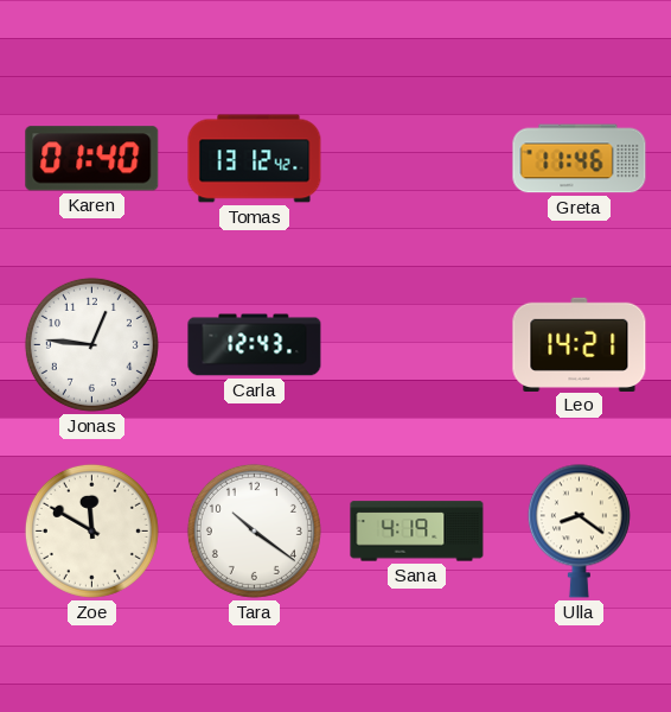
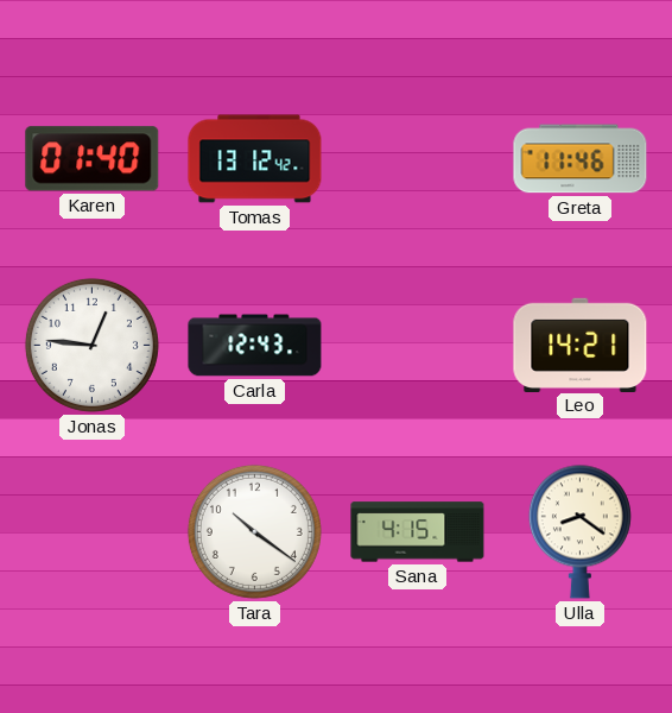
Zoe: 11:50 -> none (91, 530)
Sana: 4:19 -> 4:15 (418, 532)
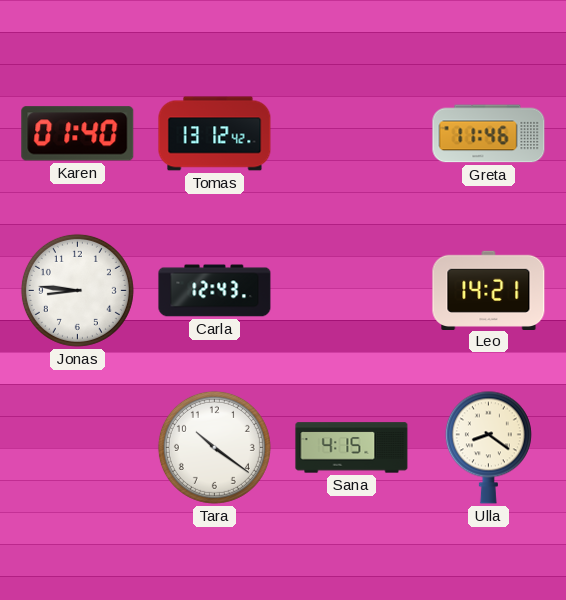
Jonas: 12:46 -> 8:46 (77, 290)
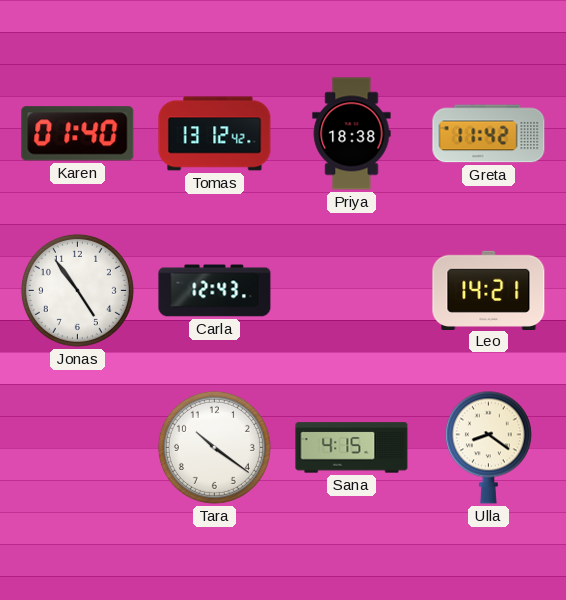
Priya: none -> 18:38 (352, 134)
Greta: 11:46 -> 11:42 (489, 134)
Jonas: 8:46 -> 4:54 (77, 290)
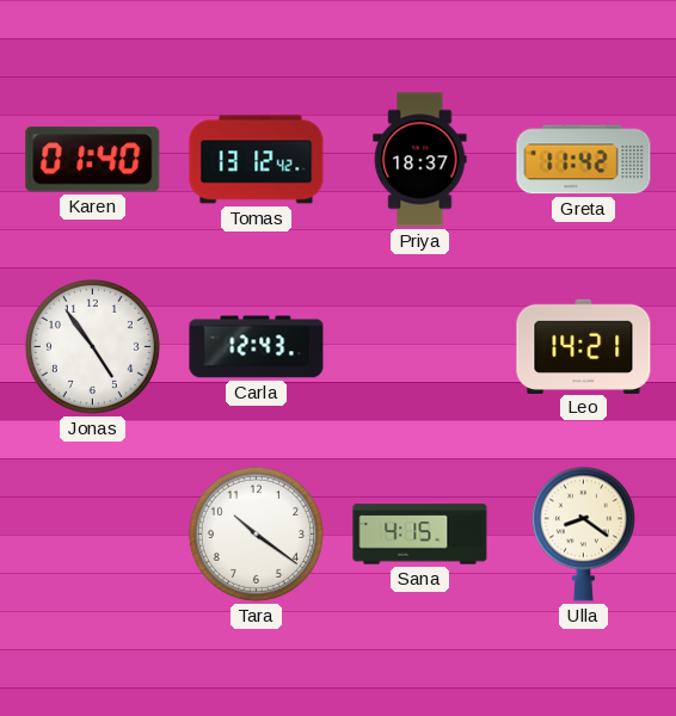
Priya: 18:38 -> 18:37 (420, 160)
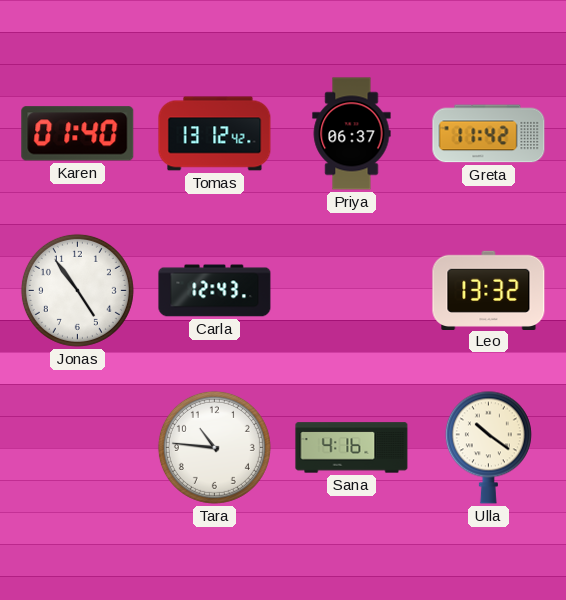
Priya: 18:37 -> 06:37 (352, 134)
Leo: 14:21 -> 13:32 (489, 290)
Tara: 10:21 -> 10:46 (214, 447)
Sana: 4:15 -> 4:16 (352, 448)
Ulla: 8:21 -> 10:21 (488, 447)
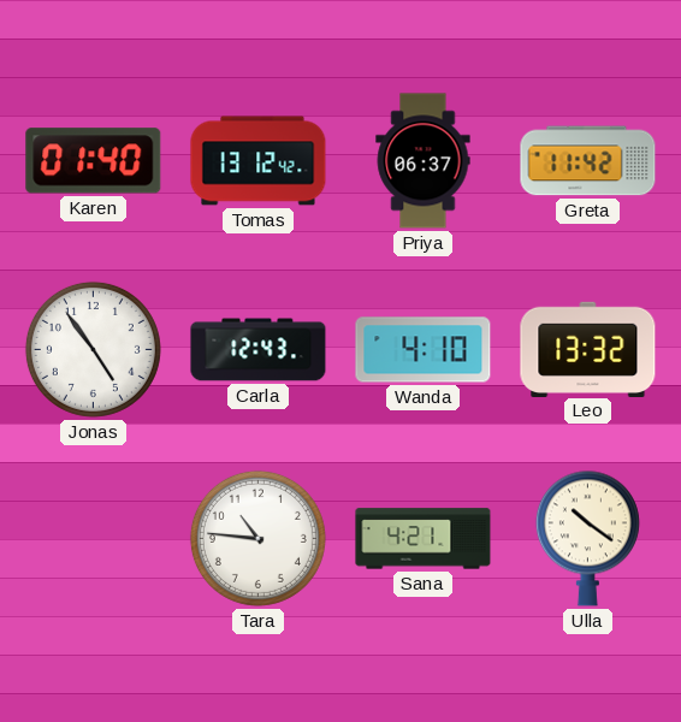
Wanda: none -> 4:10 (424, 350)
Sana: 4:16 -> 4:21 (424, 539)
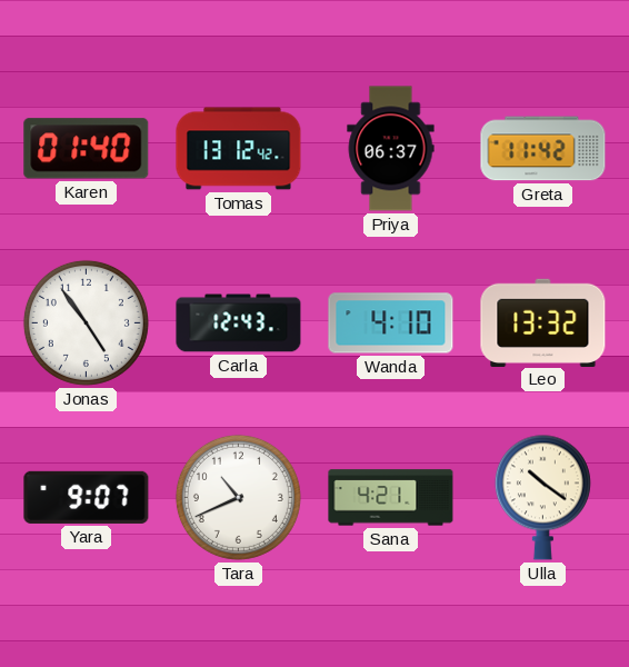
Yara: none -> 9:07 (87, 497)
Tara: 10:46 -> 10:41 (238, 497)
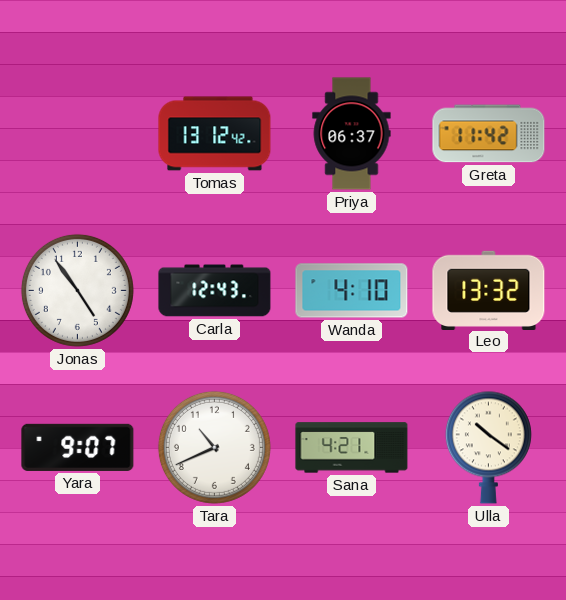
Karen: 01:40 -> none (87, 149)
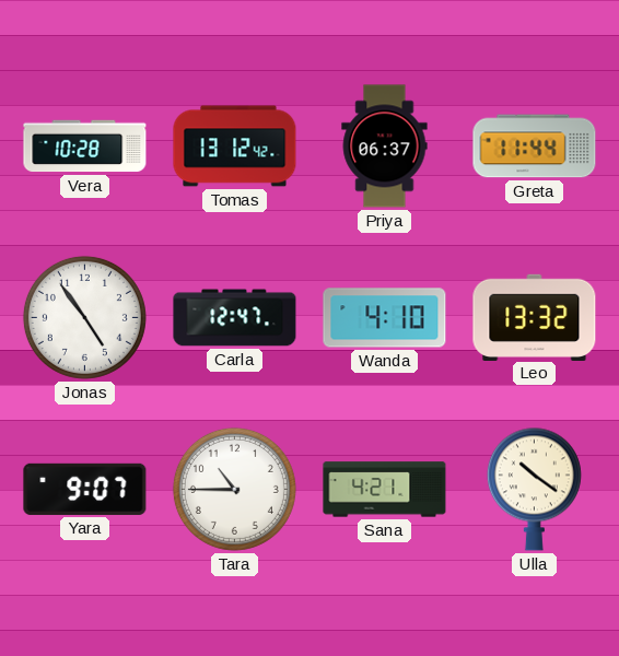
Vera: none -> 10:28 (85, 147)
Greta: 11:42 -> 11:44 (535, 147)
Carla: 12:43 -> 12:47 (235, 318)
Tara: 10:41 -> 10:45 (234, 489)
